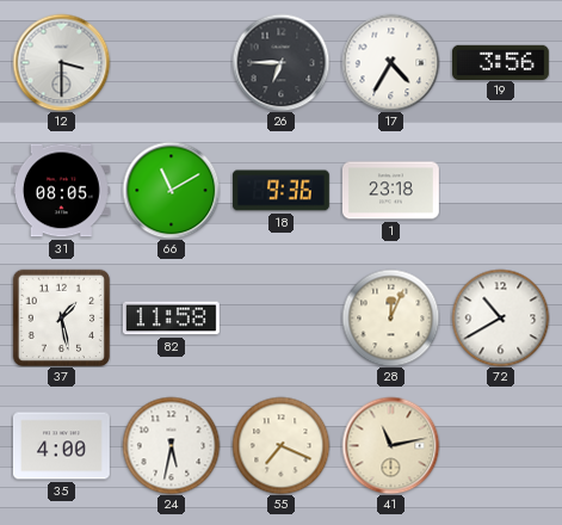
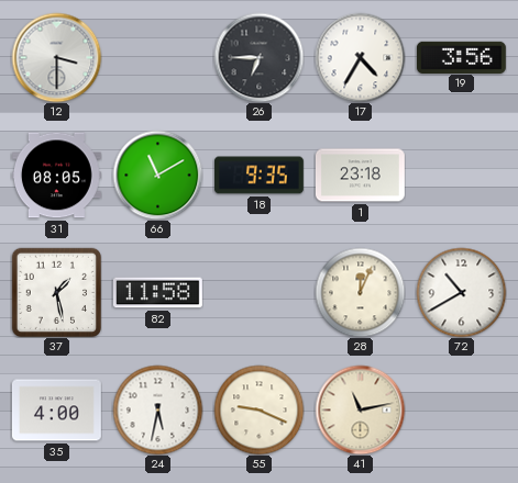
18: 9:36 -> 9:35 (258, 176)
55: 7:19 -> 9:19 (258, 409)
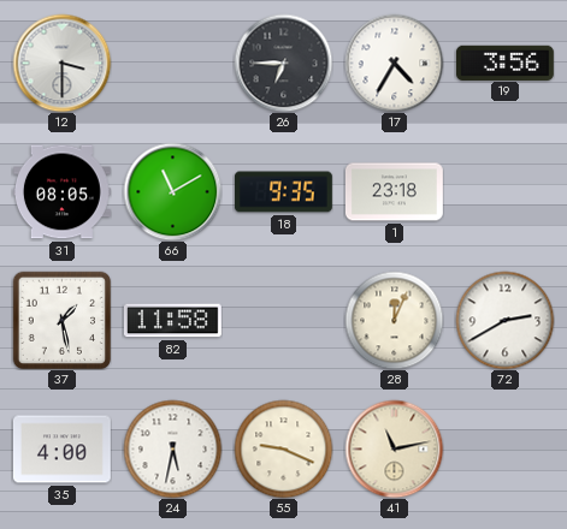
72: 10:40 -> 2:40 (504, 320)
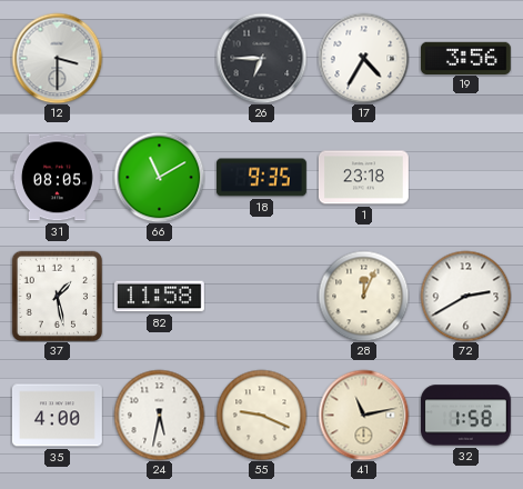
32: none -> 1:58 (465, 416)
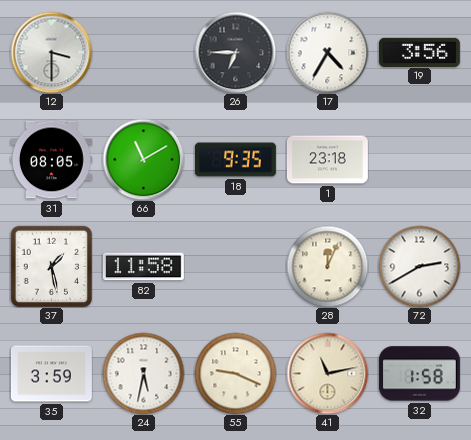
35: 4:00 -> 3:59 (51, 374)
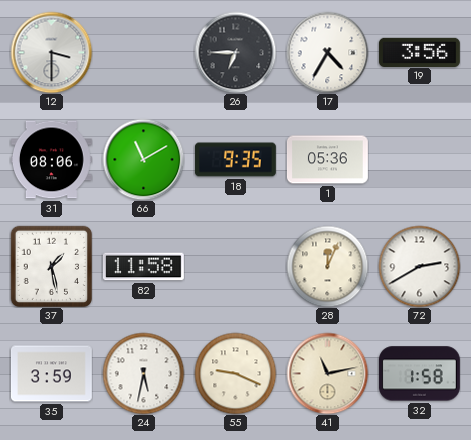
31: 08:05 -> 08:06 (51, 160)
1: 23:18 -> 05:36 (327, 160)
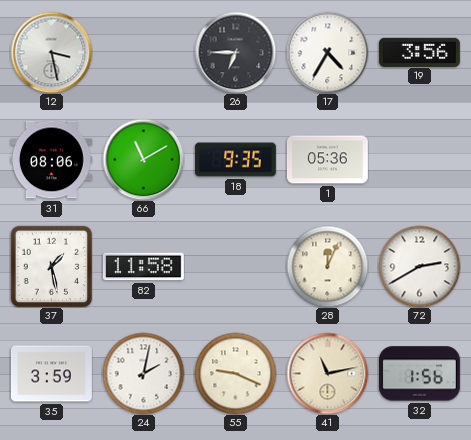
12: 3:30 -> 3:28 (51, 52)
24: 5:32 -> 2:02 (143, 373)
32: 1:58 -> 1:56 (419, 374)
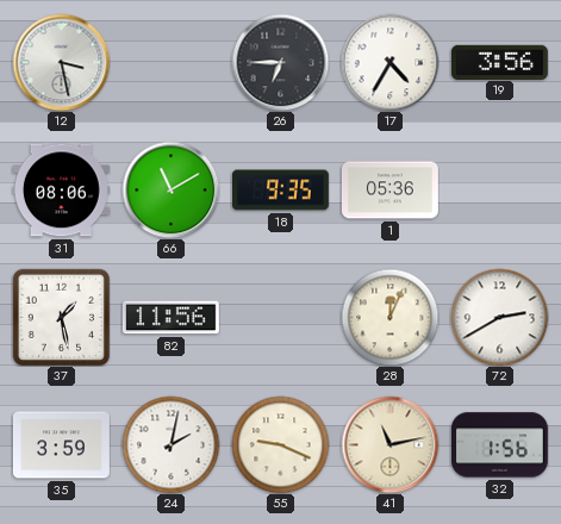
82: 11:58 -> 11:56 (170, 318)
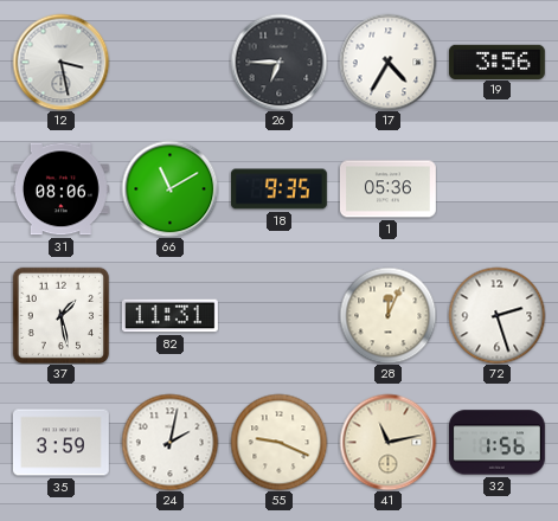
82: 11:56 -> 11:31 (169, 316)
72: 2:40 -> 2:27 (496, 315)
